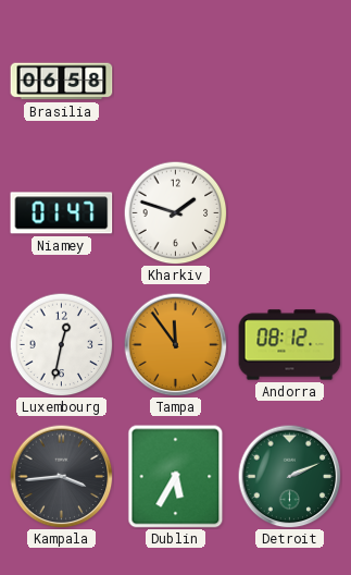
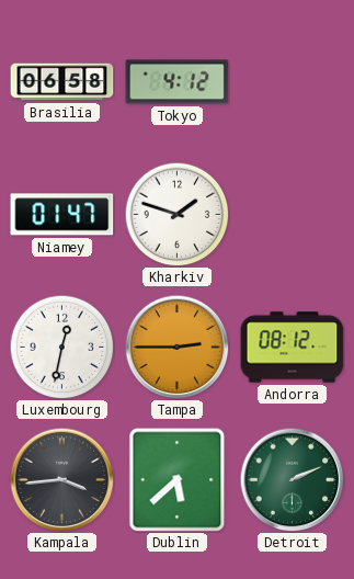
Tokyo: none -> 4:12 (178, 82)
Tampa: 11:54 -> 2:45 (176, 347)
Dublin: 5:35 -> 5:38 (178, 480)
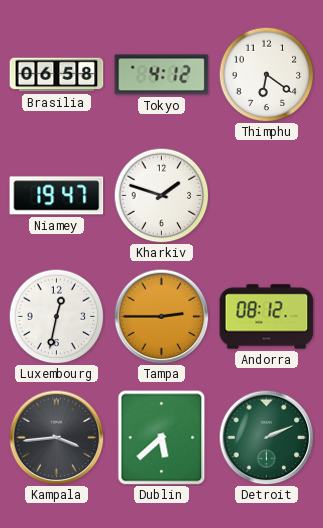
Thimphu: none -> 6:21 (266, 74)
Niamey: 01:47 -> 19:47 (57, 196)
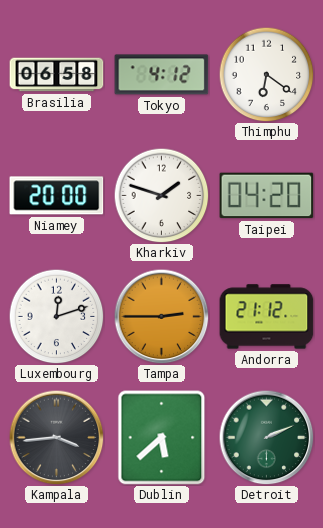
Niamey: 19:47 -> 20:00 (57, 196)
Taipei: none -> 04:20 (267, 196)
Luxembourg: 12:32 -> 12:12 (56, 316)
Andorra: 08:12 -> 21:12 (267, 317)
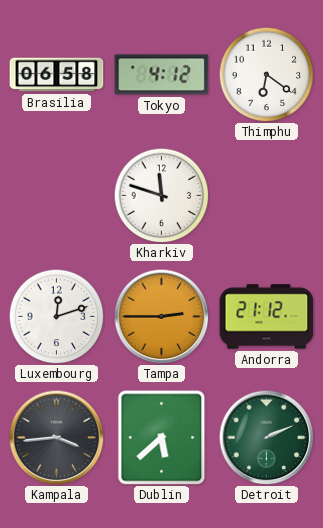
Niamey: 20:00 -> none (57, 196)
Kharkiv: 1:48 -> 11:48 (161, 195)
Taipei: 04:20 -> none (267, 196)
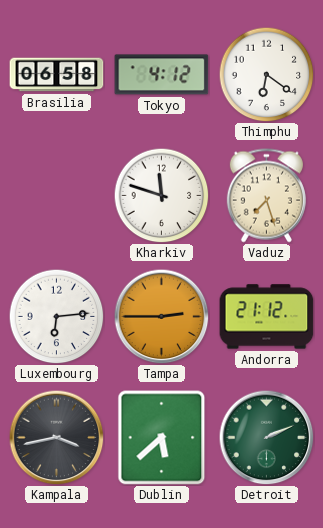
Vaduz: none -> 7:27 (266, 196)
Luxembourg: 12:12 -> 6:14 (56, 316)
Kampala: 3:44 -> 3:43 (56, 437)
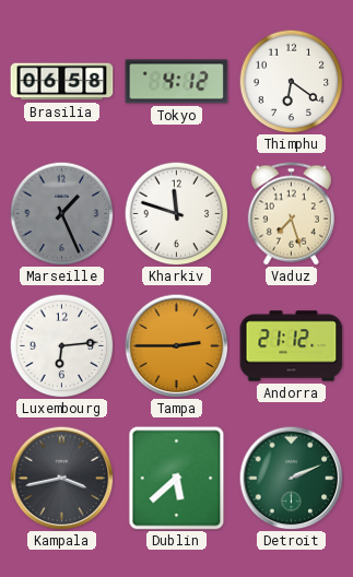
Marseille: none -> 1:26 (61, 213)
